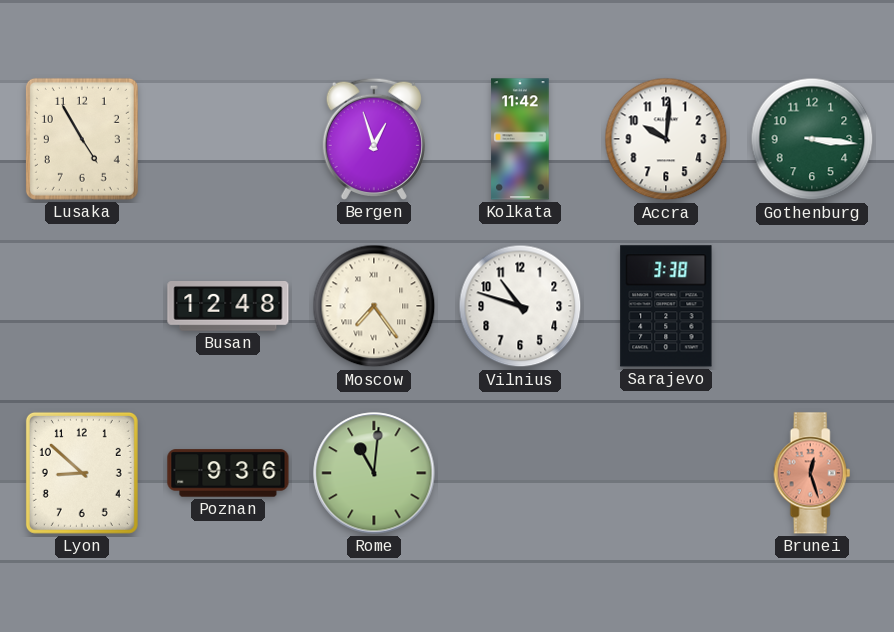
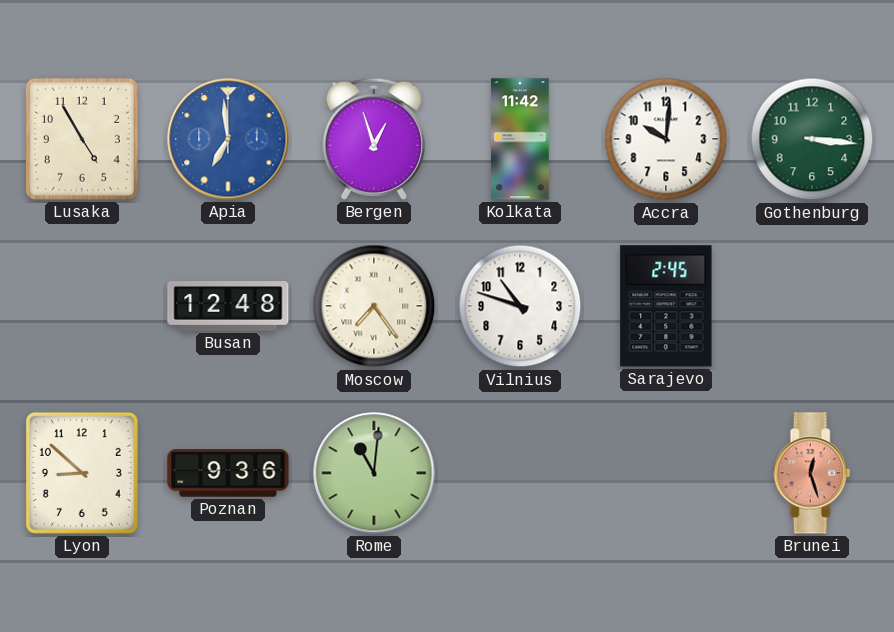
Apia: none -> 6:59 (228, 139)
Sarajevo: 3:38 -> 2:45 (666, 306)
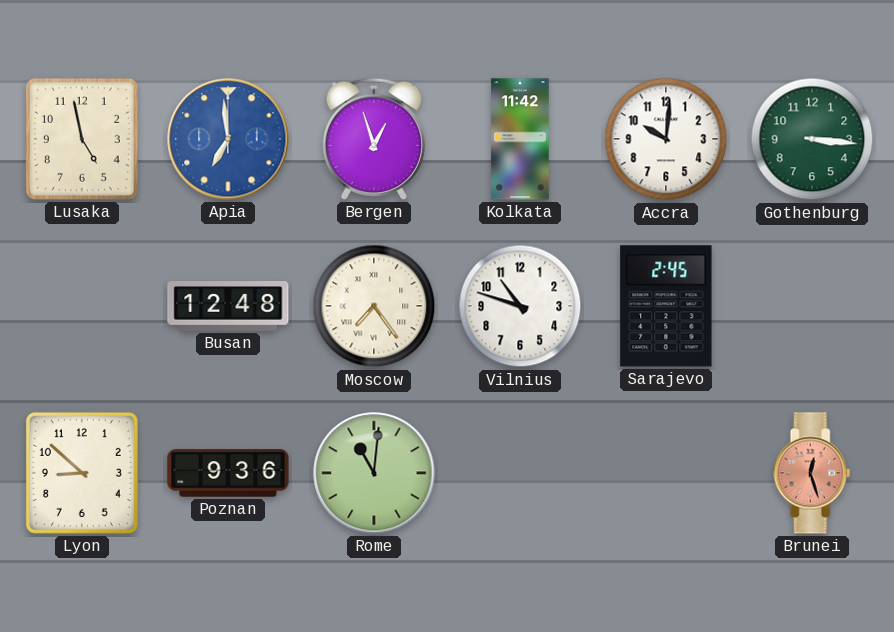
Lusaka: 4:55 -> 4:58 (82, 139)
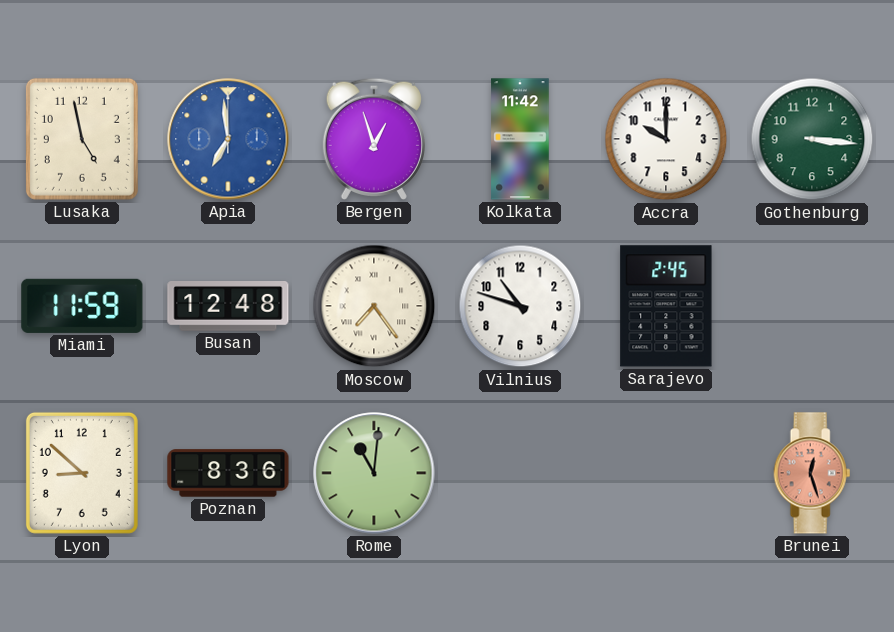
Accra: 10:01 -> 10:00 (666, 139)
Miami: none -> 11:59 (82, 306)
Poznan: 9:36 -> 8:36 (228, 473)
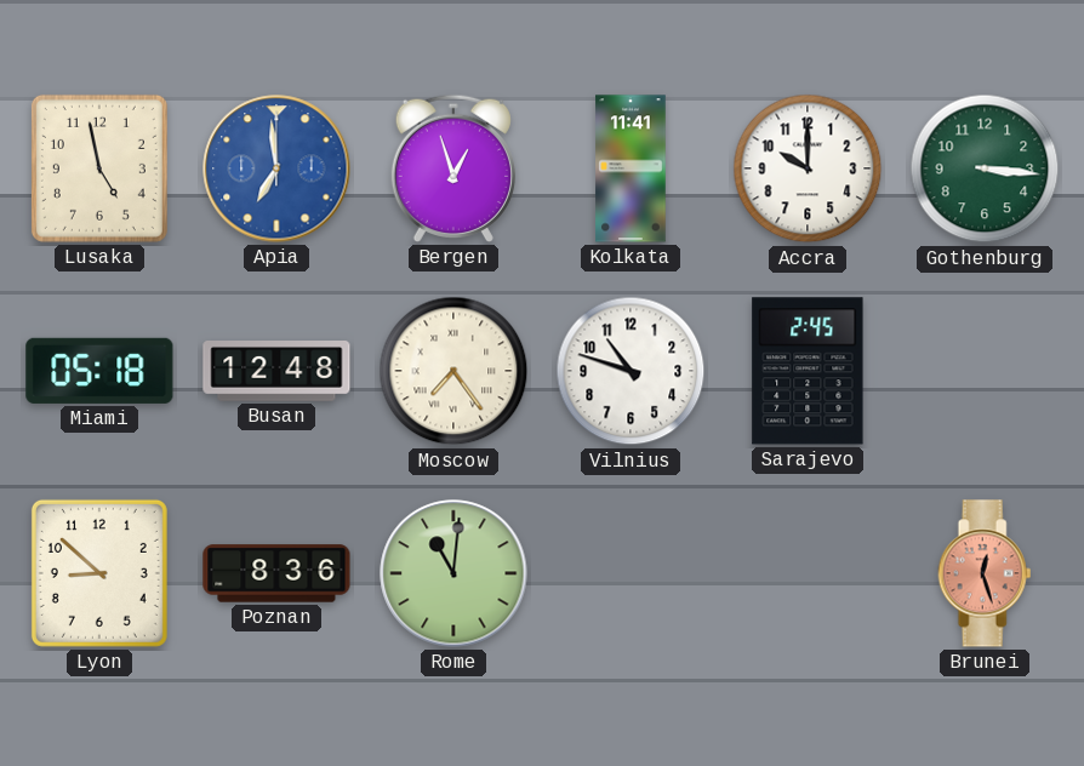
Kolkata: 11:42 -> 11:41 (631, 168)
Miami: 11:59 -> 05:18 (99, 371)
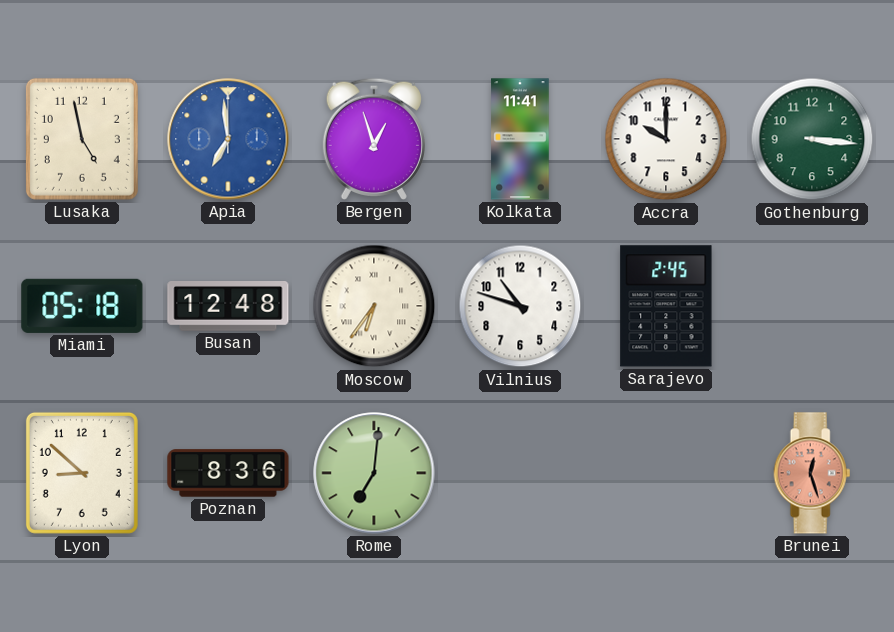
Moscow: 7:24 -> 6:36 (374, 306)
Rome: 11:01 -> 7:01 (374, 473)
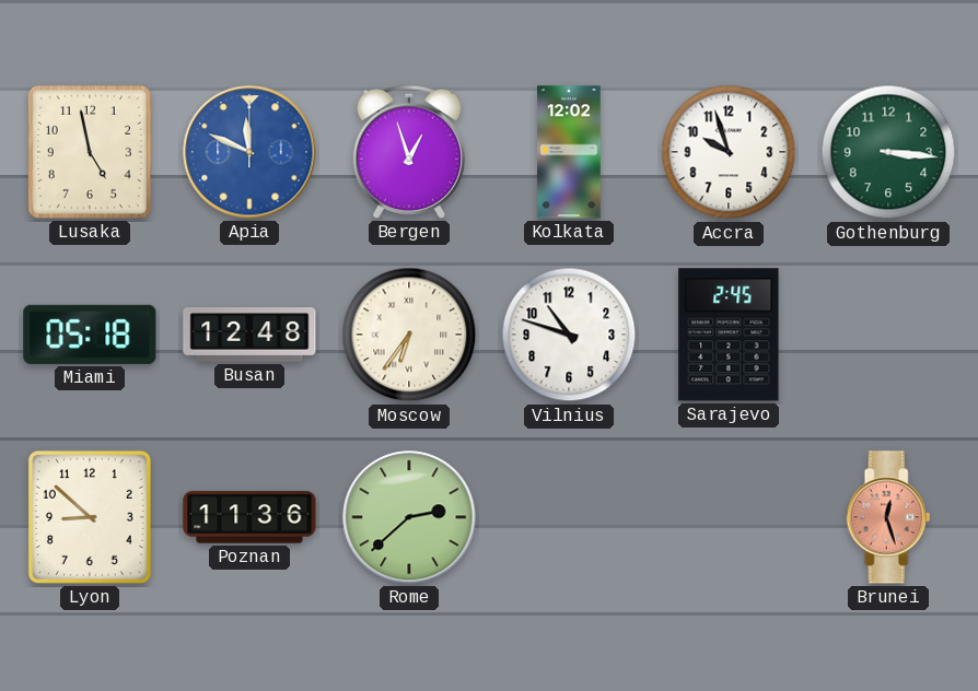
Apia: 6:59 -> 11:49 (249, 152)
Kolkata: 11:41 -> 12:02 (569, 152)
Accra: 10:00 -> 9:57 (729, 152)
Poznan: 8:36 -> 11:36 (249, 517)
Rome: 7:01 -> 2:38 (409, 517)
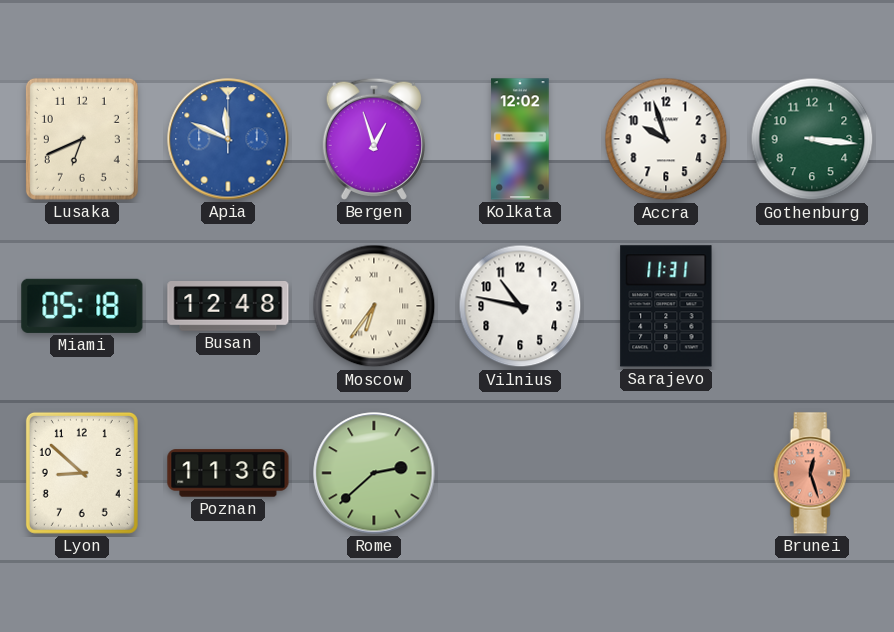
Lusaka: 4:58 -> 6:41 (82, 139)
Vilnius: 10:48 -> 10:47 (520, 306)
Sarajevo: 2:45 -> 11:31 (666, 306)
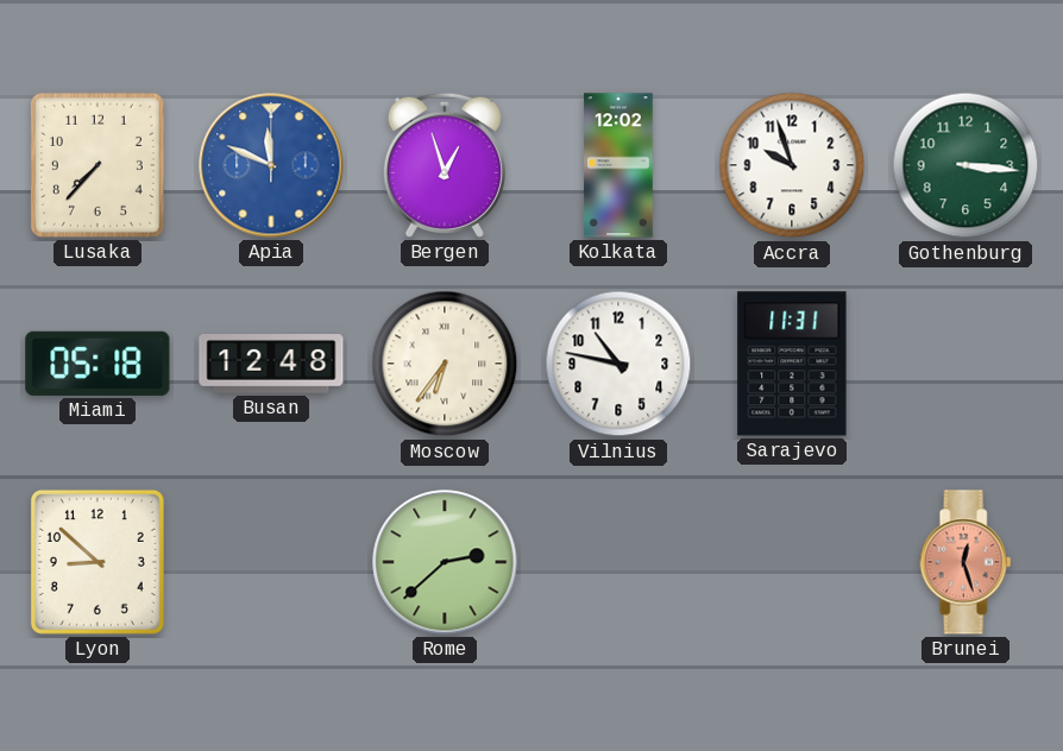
Lusaka: 6:41 -> 7:37 (98, 165)
Poznan: 11:36 -> none (228, 473)
